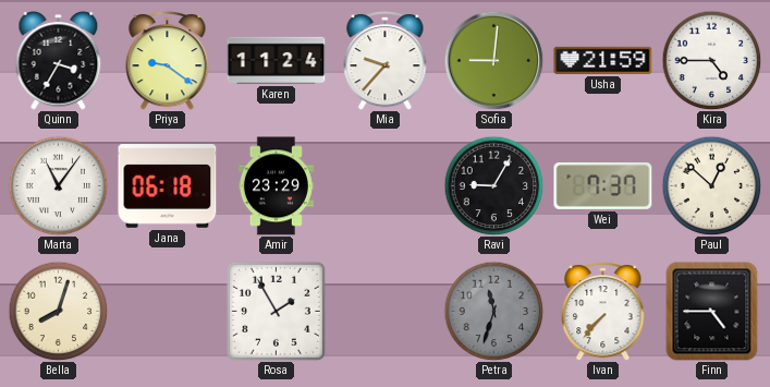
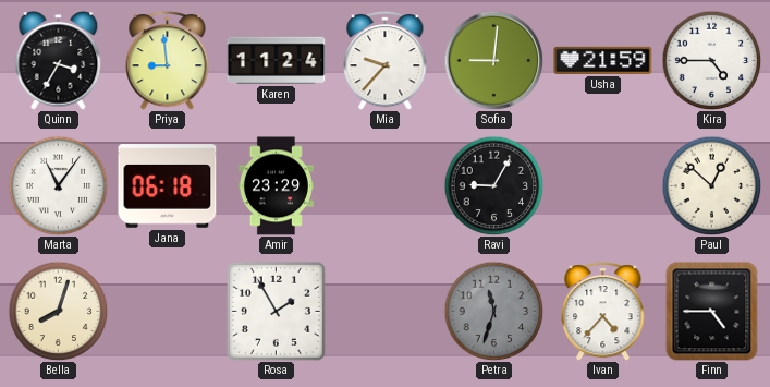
Priya: 9:21 -> 8:59 (168, 61)
Wei: 7:37 -> none (603, 185)
Ivan: 7:37 -> 4:37 (603, 312)
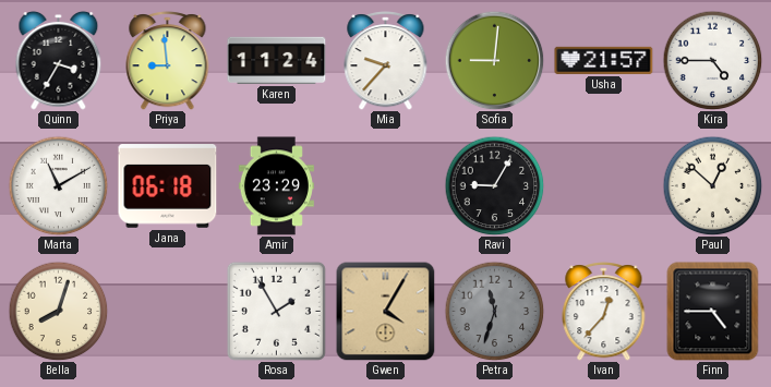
Usha: 21:59 -> 21:57 (604, 60)
Marta: 11:06 -> 11:10 (58, 185)
Gwen: none -> 4:05 (385, 311)
Ivan: 4:37 -> 12:37 (604, 312)
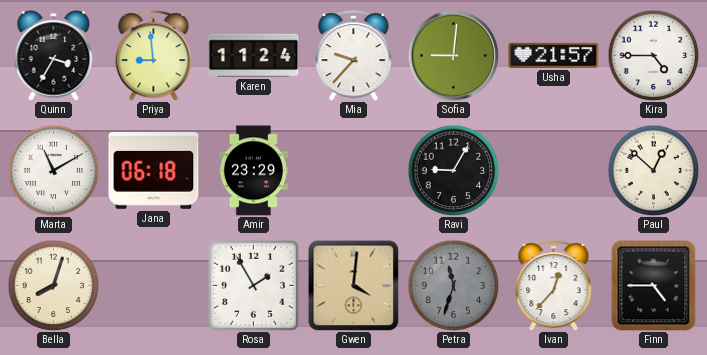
Gwen: 4:05 -> 4:01 (353, 285)
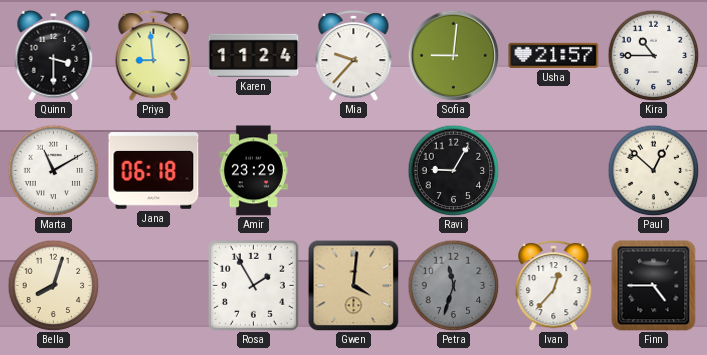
Quinn: 3:35 -> 3:30 (54, 55)
Kira: 4:45 -> 10:45 (653, 55)
